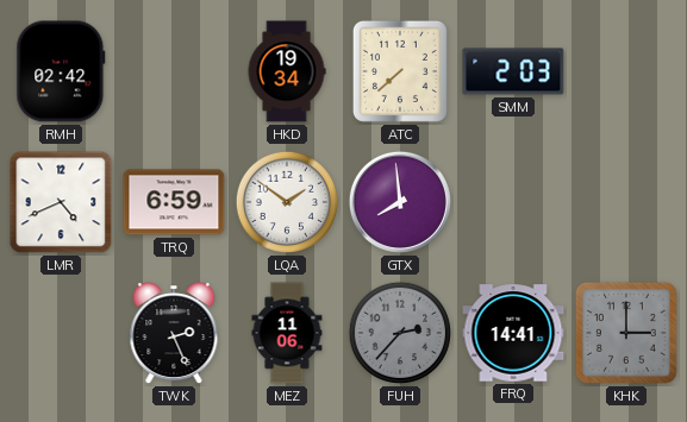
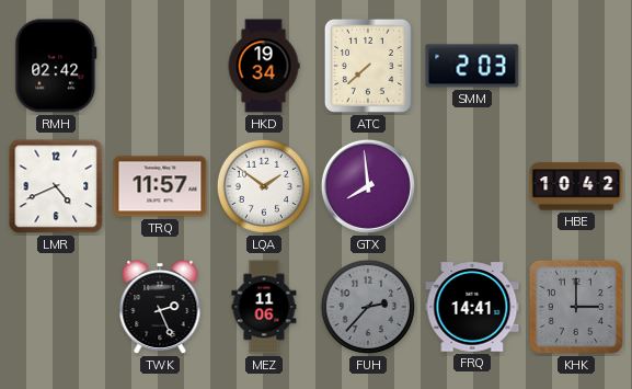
TRQ: 6:59 -> 11:57 (160, 186)
HBE: none -> 10:42 (576, 186)
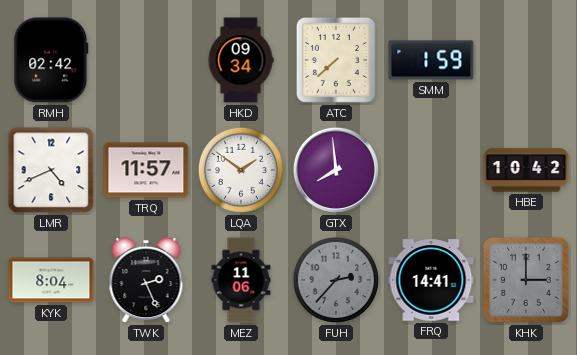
HKD: 19:34 -> 09:34 (241, 60)
SMM: 2:03 -> 1:59 (431, 60)
KYK: none -> 8:04 (51, 280)
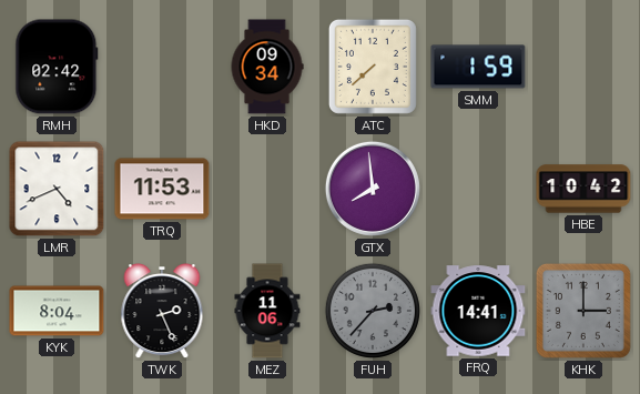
TRQ: 11:57 -> 11:53 (162, 189)
LQA: 1:51 -> none (241, 170)
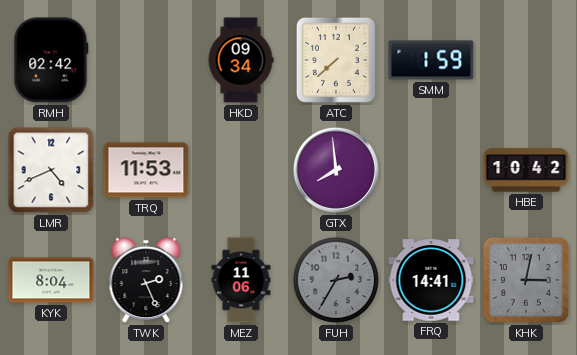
FUH: 2:37 -> 2:35 (336, 280)
KHK: 3:00 -> 3:02 (526, 280)
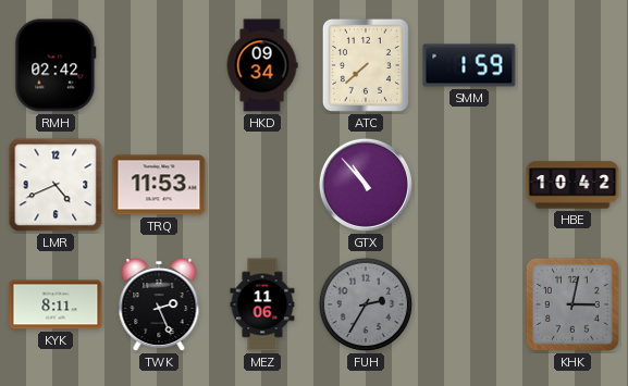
GTX: 7:59 -> 10:53 (366, 185)
KYK: 8:04 -> 8:11 (56, 304)
FRQ: 14:41 -> none (431, 280)
